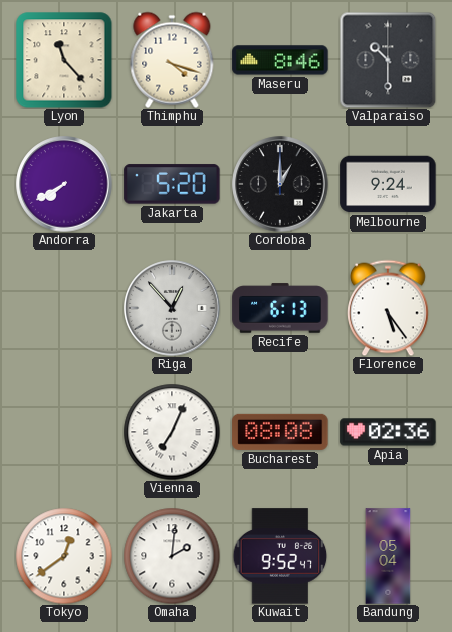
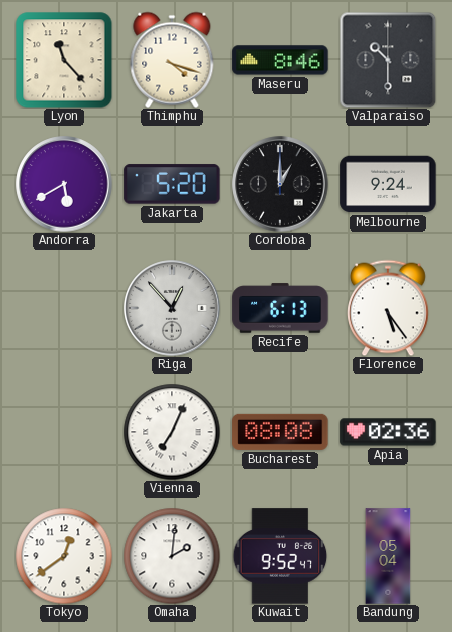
Andorra: 7:40 -> 5:40 (64, 184)
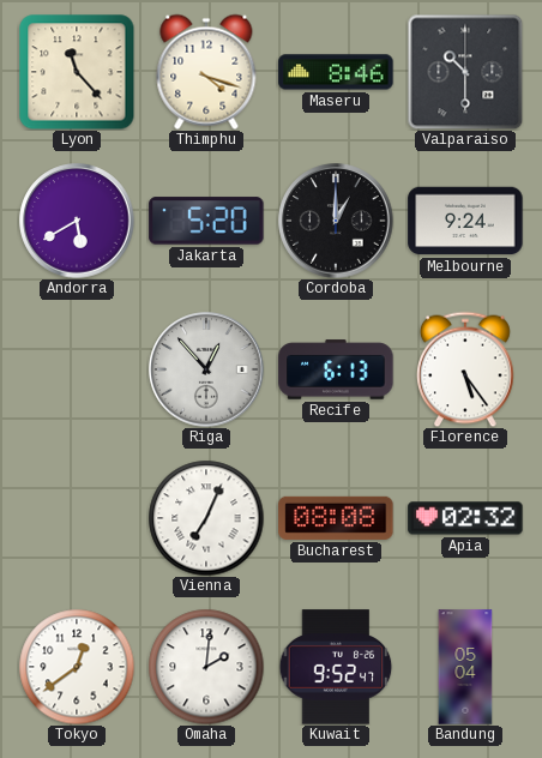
Apia: 02:36 -> 02:32 (465, 518)
